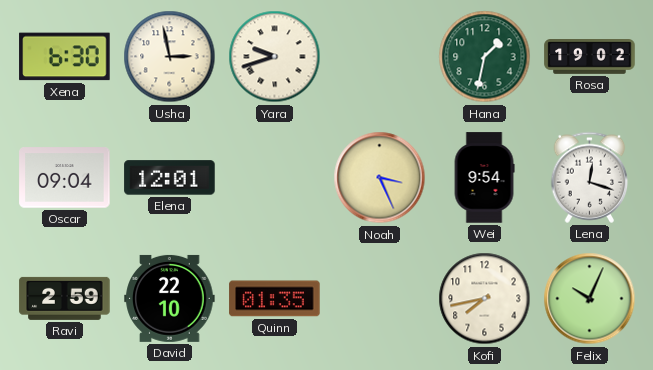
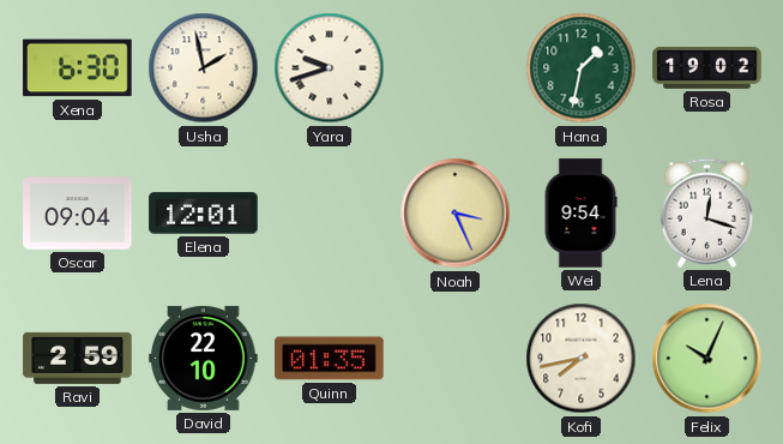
Usha: 2:58 -> 1:58 (204, 68)
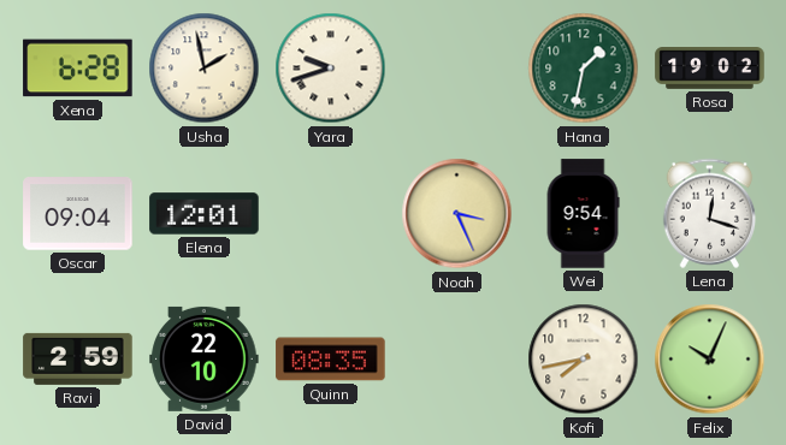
Xena: 6:30 -> 6:28 (78, 69)
Quinn: 01:35 -> 08:35 (331, 360)
